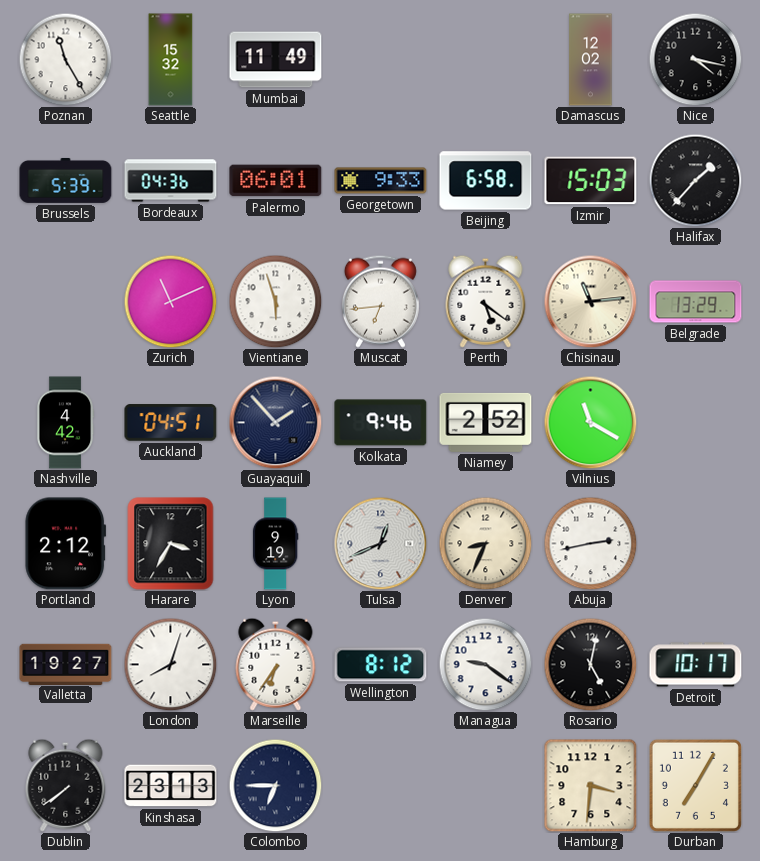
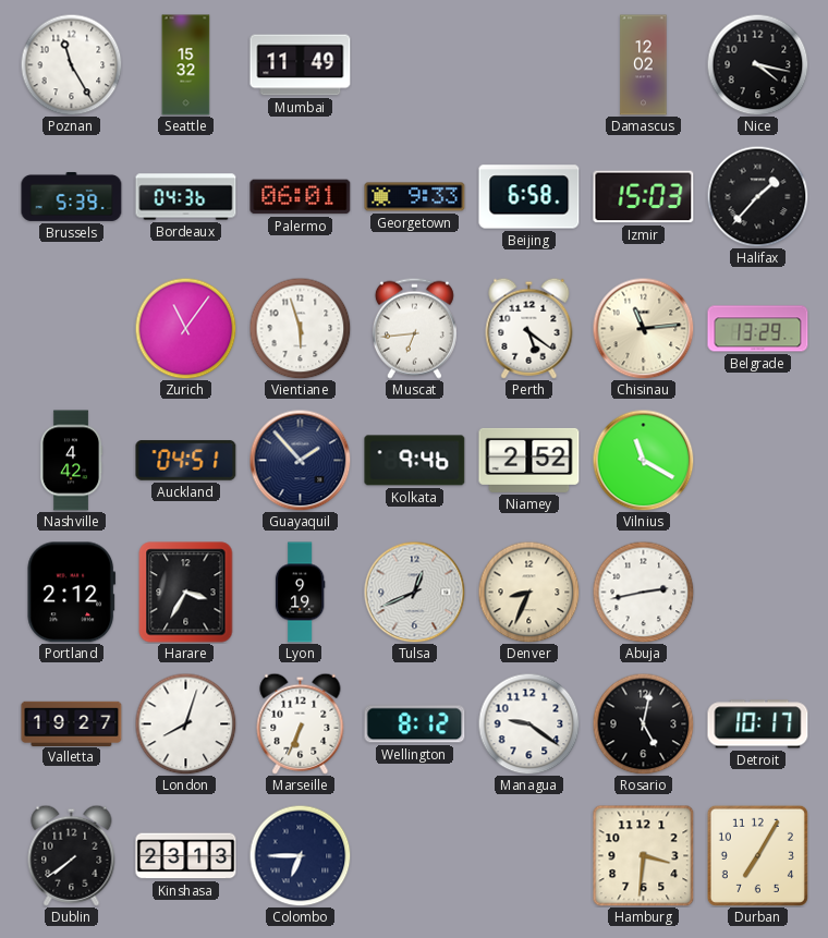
Zurich: 11:11 -> 11:06 (185, 328)
Marseille: 6:36 -> 6:34 (301, 723)
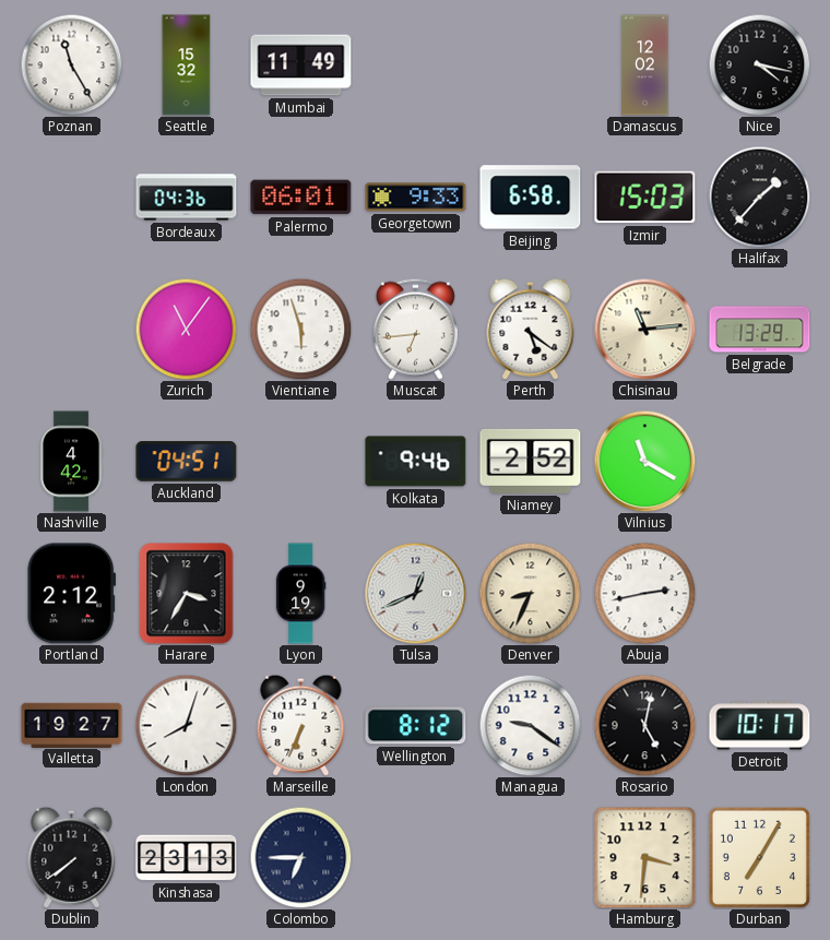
Brussels: 5:39 -> none (72, 196)
Guayaquil: 1:53 -> none (300, 460)
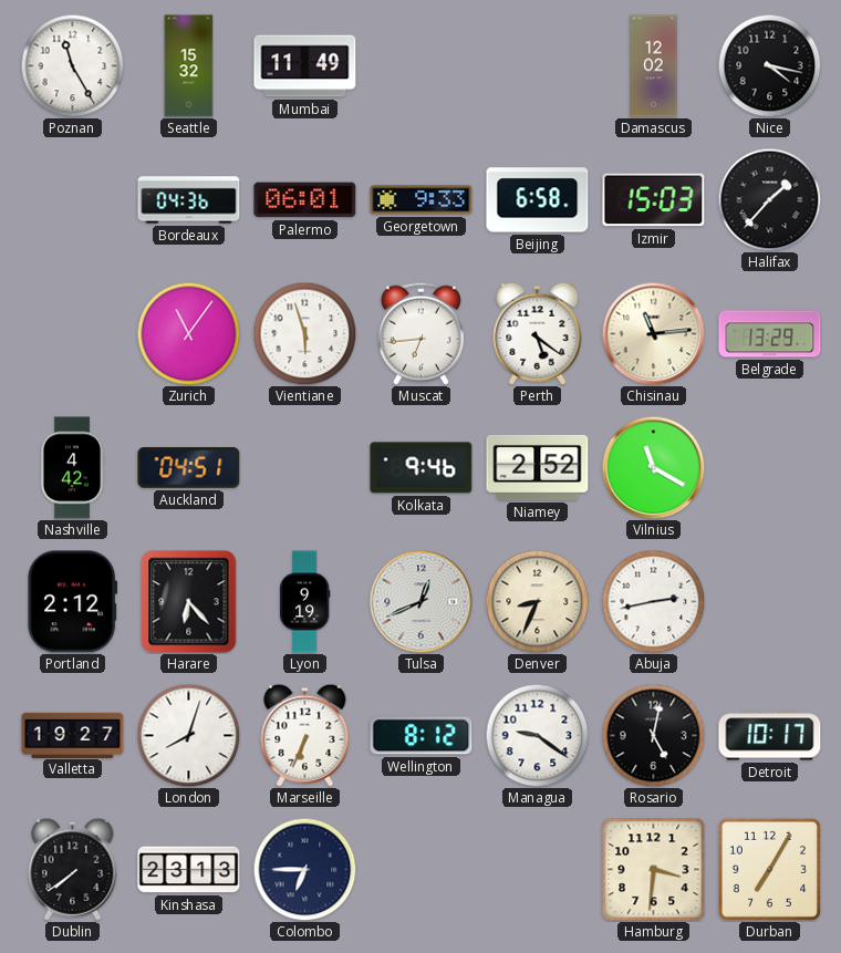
Harare: 3:35 -> 6:23 (189, 602)
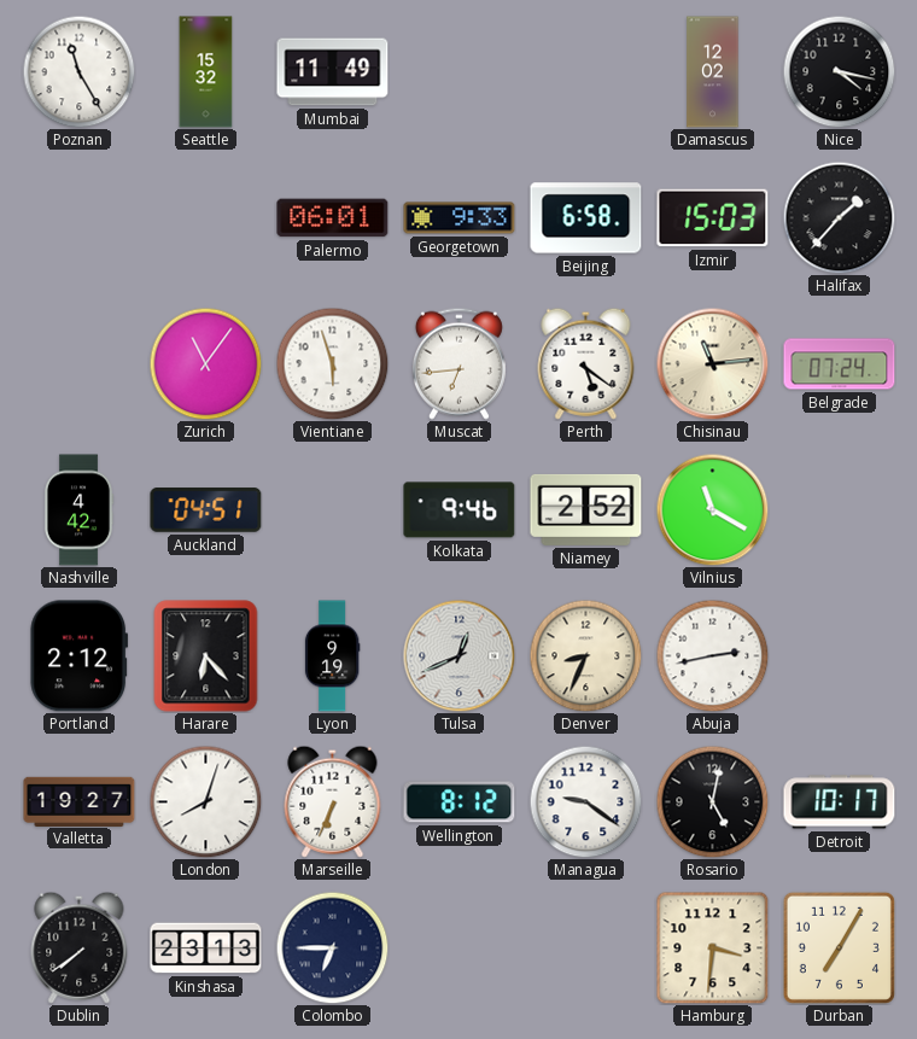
Bordeaux: 04:36 -> none (189, 200)
Belgrade: 13:29 -> 07:24 (840, 364)
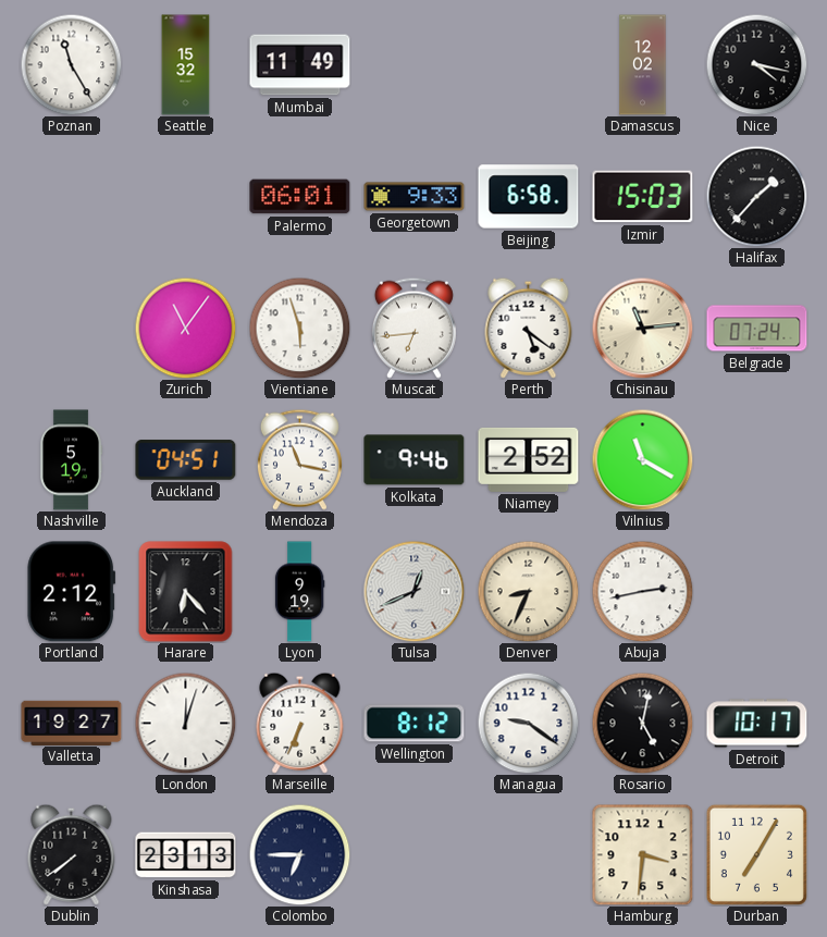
Nashville: 4:42 -> 5:19 (71, 460)
Mendoza: none -> 11:17 (299, 459)
London: 8:03 -> 12:03 (185, 723)
